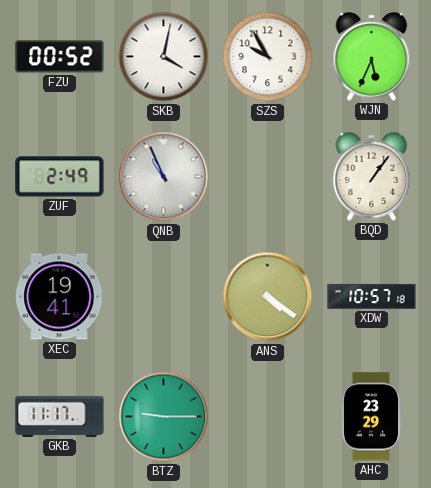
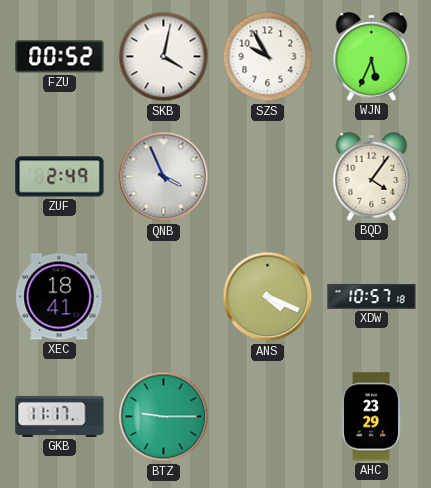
QNB: 10:56 -> 3:56 (164, 177)
BQD: 1:06 -> 4:06 (372, 177)
XEC: 19:41 -> 18:41 (60, 297)
ANS: 4:21 -> 4:19 (268, 297)
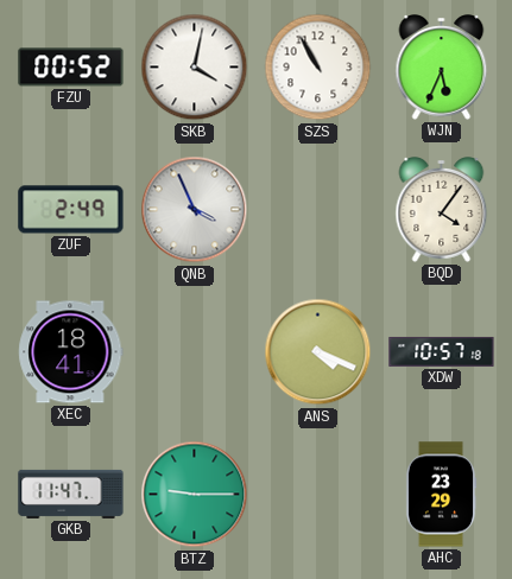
SZS: 9:55 -> 10:55 (318, 68)
GKB: 11:17 -> 11:47 (71, 494)
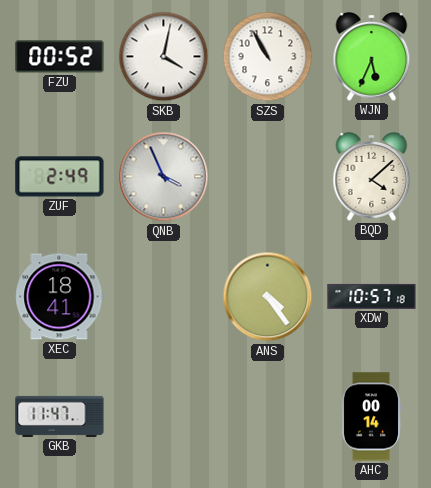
BQD: 4:06 -> 4:08 (372, 177)
ANS: 4:19 -> 4:24 (268, 297)
BTZ: 9:15 -> none (195, 495)
AHC: 23:29 -> 00:14 (371, 417)
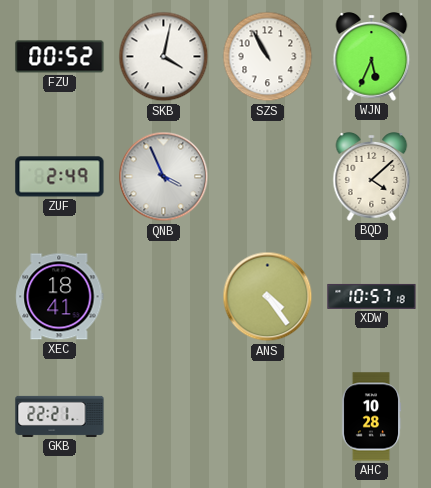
GKB: 11:47 -> 22:21 (60, 416)
AHC: 00:14 -> 10:28 (371, 417)
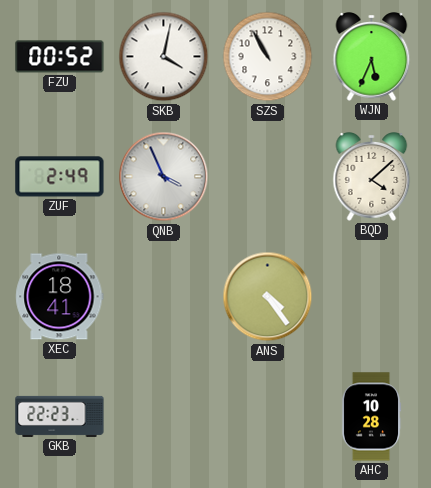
XDW: 10:57 -> none (372, 296)
GKB: 22:21 -> 22:23 (60, 416)
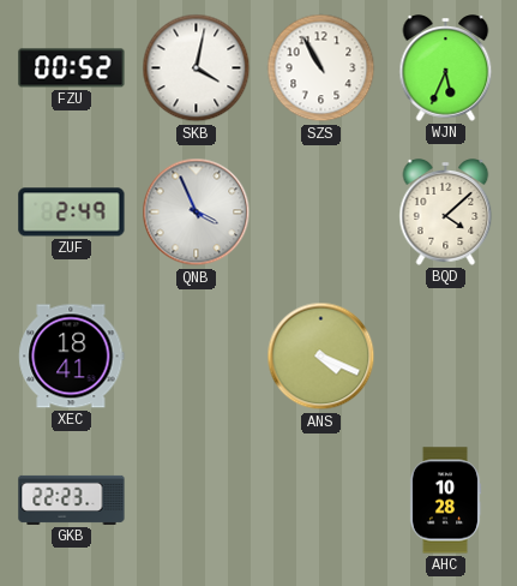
ANS: 4:24 -> 4:19 (321, 357)
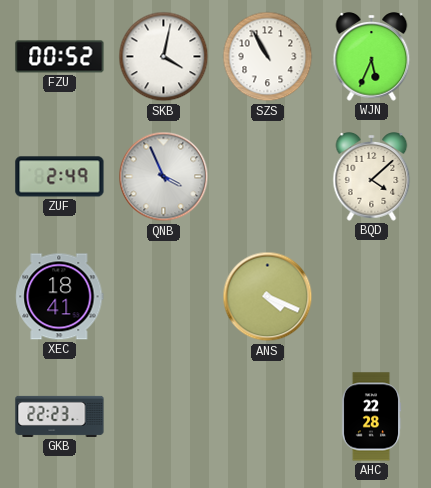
AHC: 10:28 -> 22:28 (371, 417)
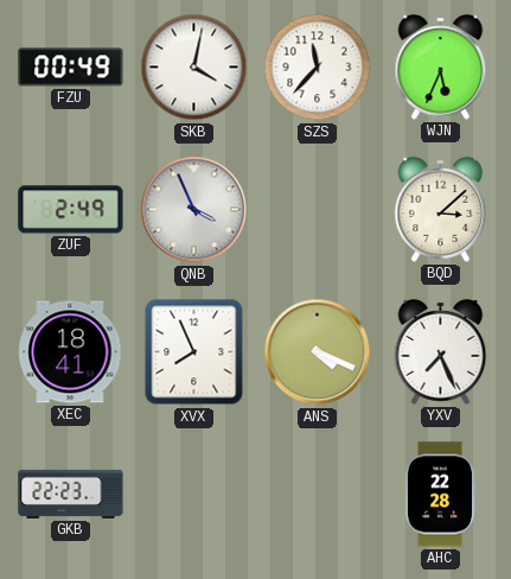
FZU: 00:52 -> 00:49 (71, 68)
SZS: 10:55 -> 11:37 (318, 68)
BQD: 4:08 -> 3:08 (441, 210)
XVX: none -> 7:56 (194, 352)
YXV: none -> 7:26 (441, 352)
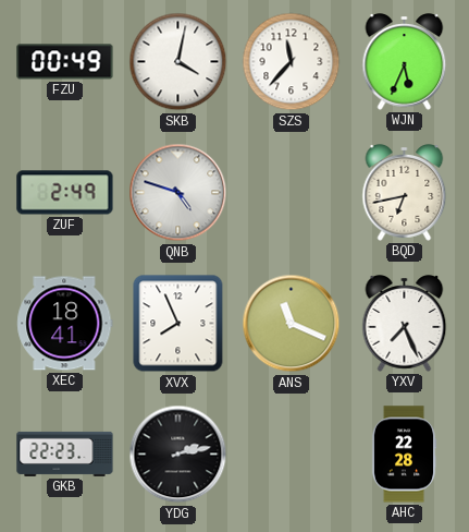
QNB: 3:56 -> 4:48 (178, 193)
BQD: 3:08 -> 6:43 (405, 193)
ANS: 4:19 -> 11:19 (292, 324)
YDG: none -> 2:13 (178, 455)
